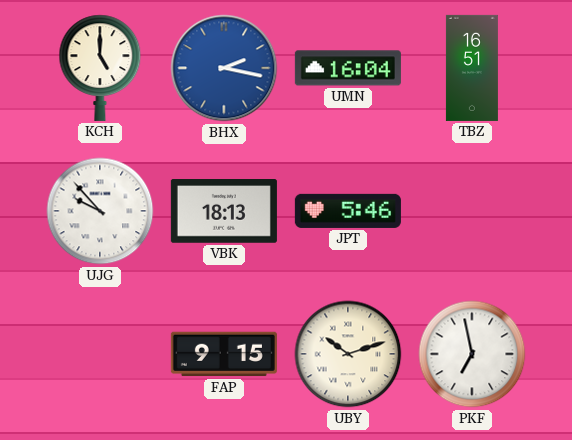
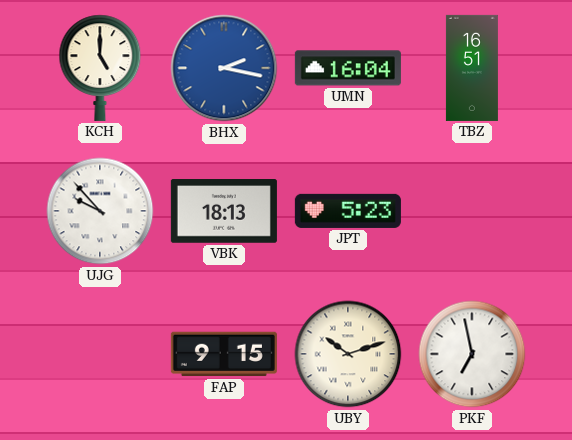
JPT: 5:46 -> 5:23 (348, 211)
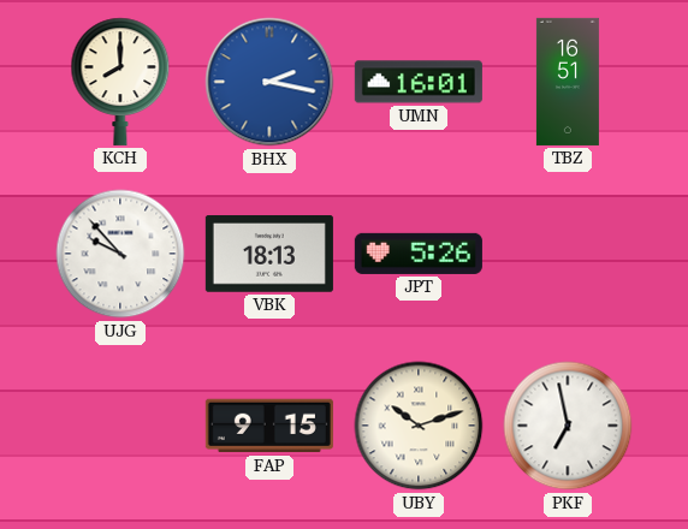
KCH: 5:00 -> 8:00 (120, 82)
UMN: 16:04 -> 16:01 (419, 82)
JPT: 5:23 -> 5:26 (419, 254)
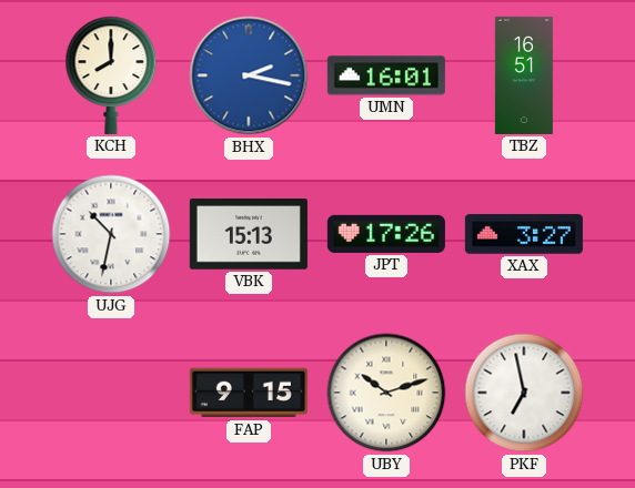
UJG: 9:53 -> 10:32 (111, 234)
VBK: 18:13 -> 15:13 (249, 235)
JPT: 5:26 -> 17:26 (386, 234)
XAX: none -> 3:27 (524, 234)
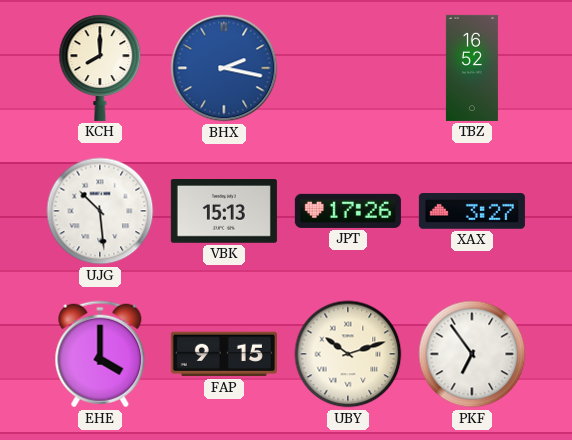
UMN: 16:01 -> none (386, 75)
TBZ: 16:51 -> 16:52 (472, 68)
UJG: 10:32 -> 10:29 (100, 211)
EHE: none -> 4:00 (100, 354)
PKF: 6:58 -> 6:54 (472, 354)
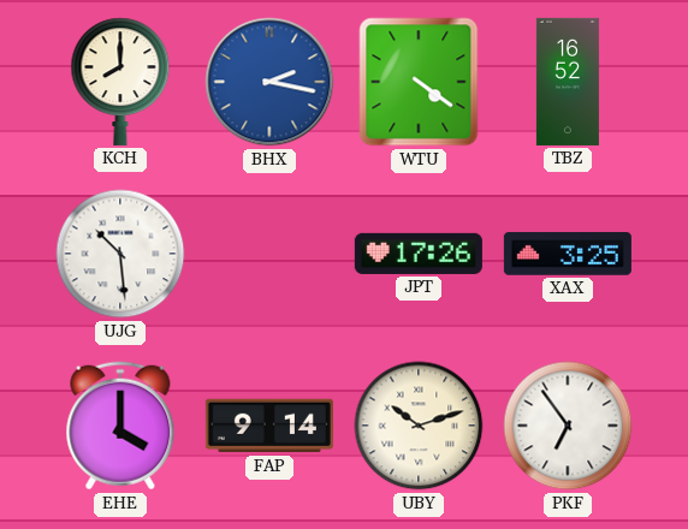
WTU: none -> 4:21 (419, 82)
VBK: 15:13 -> none (224, 212)
XAX: 3:27 -> 3:25 (568, 254)
FAP: 9:15 -> 9:14 (269, 426)
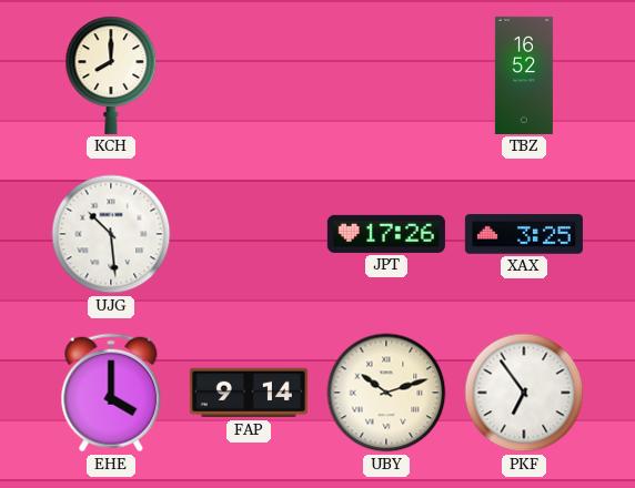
BHX: 2:17 -> none (269, 82)
WTU: 4:21 -> none (419, 82)
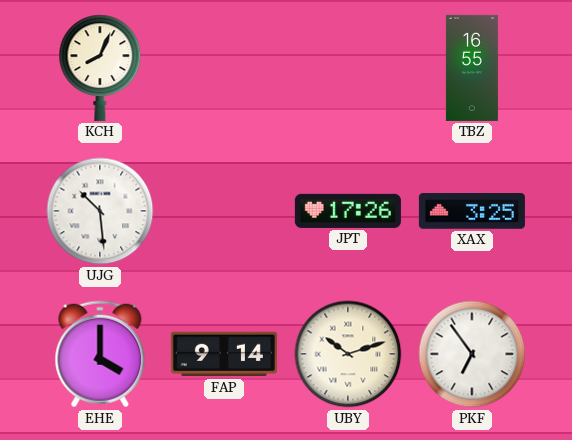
KCH: 8:00 -> 8:04 (100, 68)
TBZ: 16:52 -> 16:55 (472, 68)
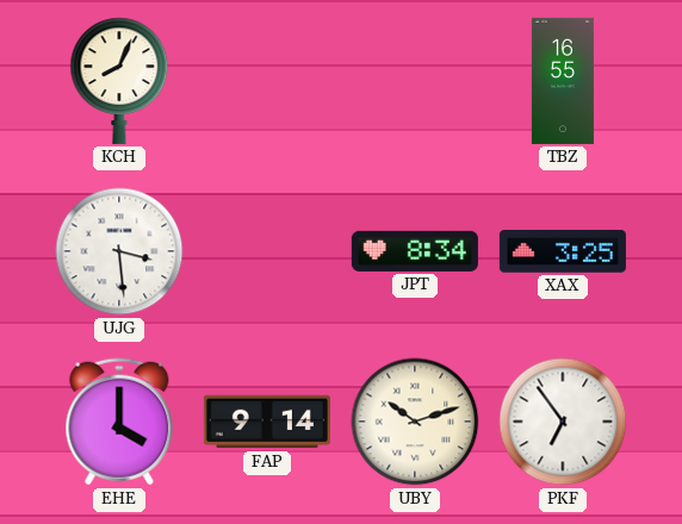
UJG: 10:29 -> 3:29 (119, 251)
JPT: 17:26 -> 8:34 (415, 251)
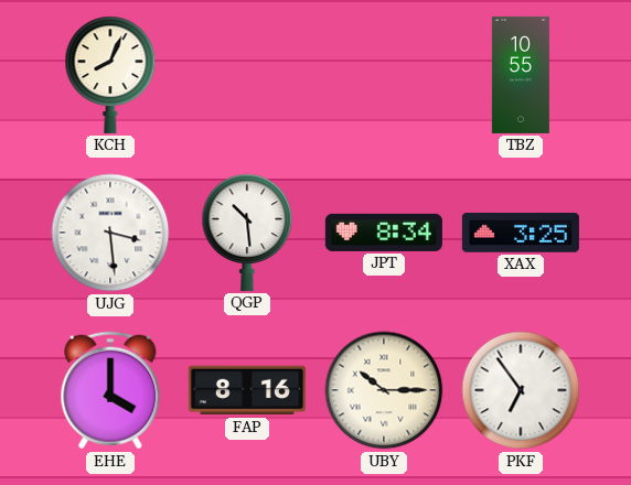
TBZ: 16:55 -> 10:55 (521, 75)
QGP: none -> 10:29 (247, 233)
FAP: 9:14 -> 8:16 (247, 390)
UBY: 10:12 -> 10:15 (384, 390)
